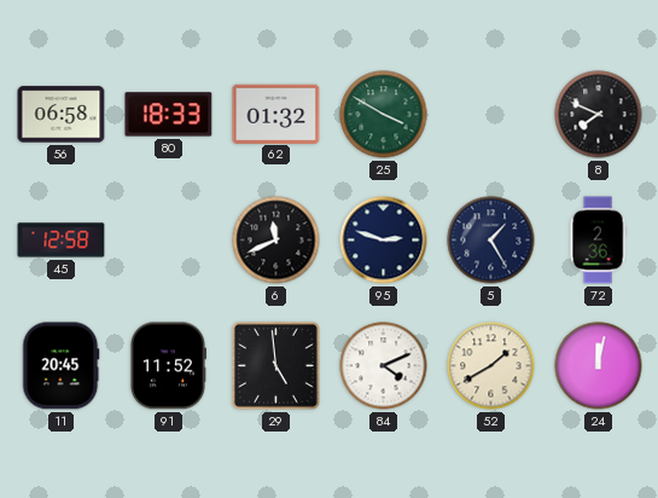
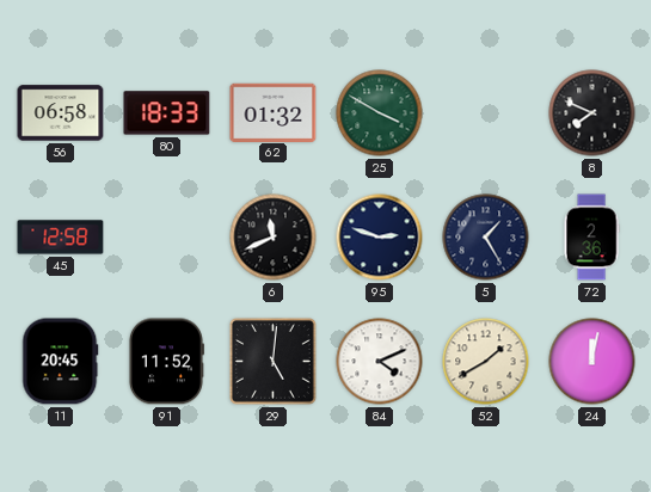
29: 4:59 -> 5:01 (274, 362)
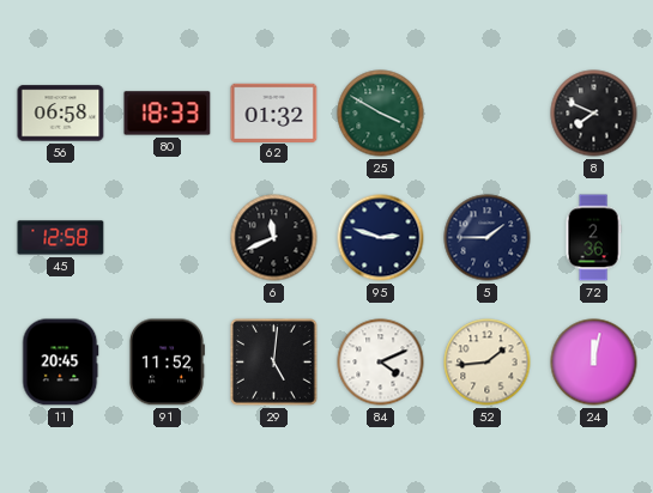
5: 1:25 -> 1:45 (488, 238)
52: 1:40 -> 1:44 (488, 363)
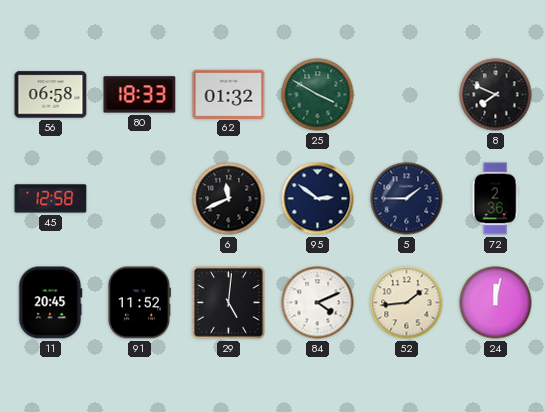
95: 2:48 -> 2:51 (318, 199)
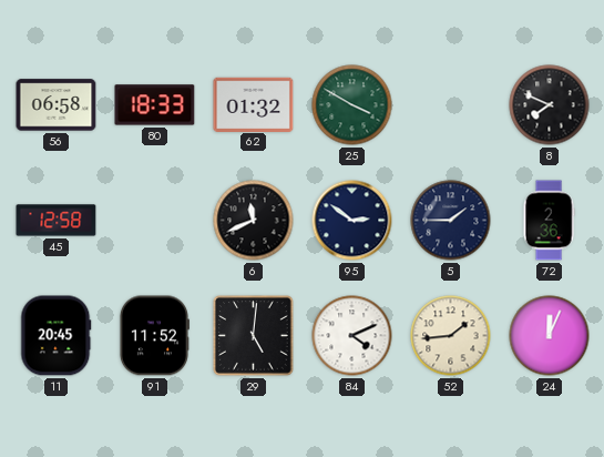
24: 12:02 -> 12:04 (550, 336)
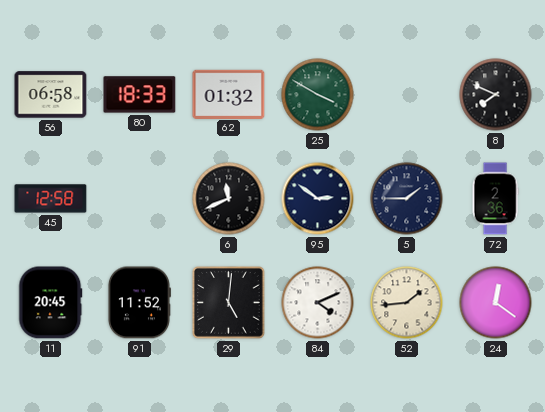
24: 12:04 -> 12:21 (496, 303)
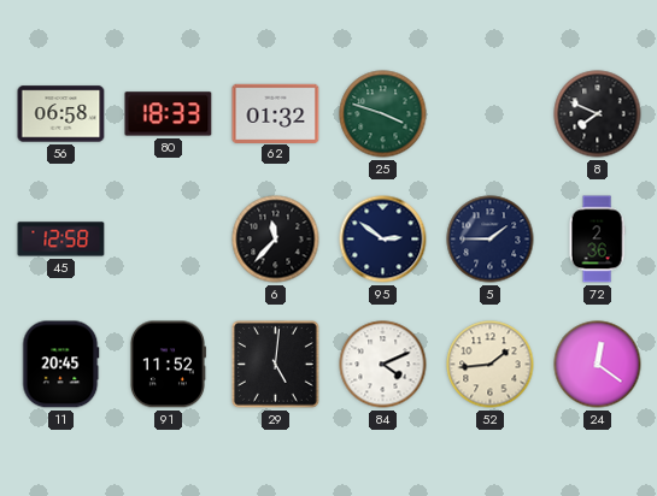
25: 3:50 -> 3:48 (383, 114)
6: 11:41 -> 11:37 (276, 240)
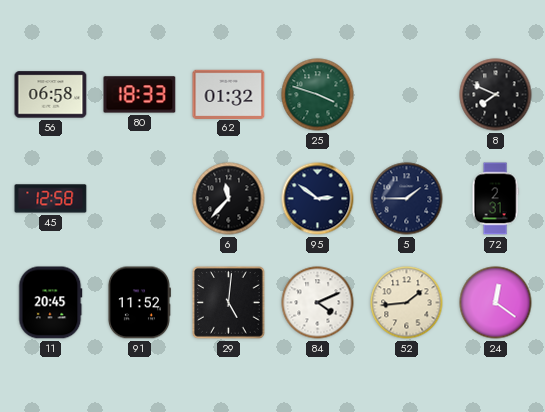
72: 2:36 -> 2:31 (495, 199)
